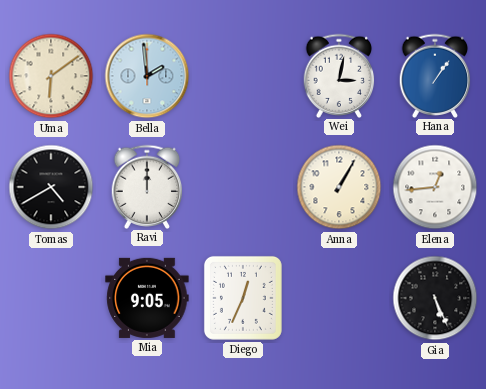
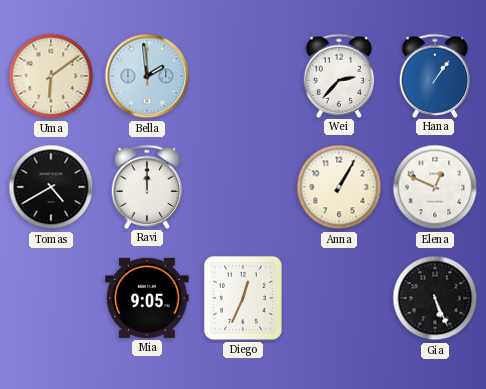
Wei: 3:02 -> 2:37 (339, 75)
Elena: 12:44 -> 12:49 (435, 187)
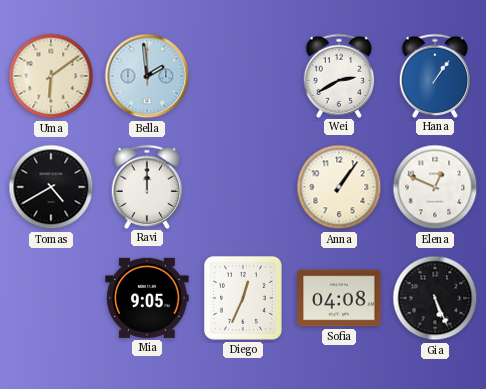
Wei: 2:37 -> 2:40 (339, 75)
Anna: 1:05 -> 1:06 (339, 187)
Sofia: none -> 04:08 (339, 298)
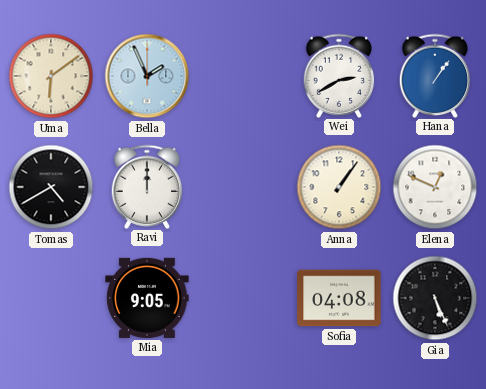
Bella: 1:59 -> 1:56 (147, 76)
Diego: 12:34 -> none (243, 298)
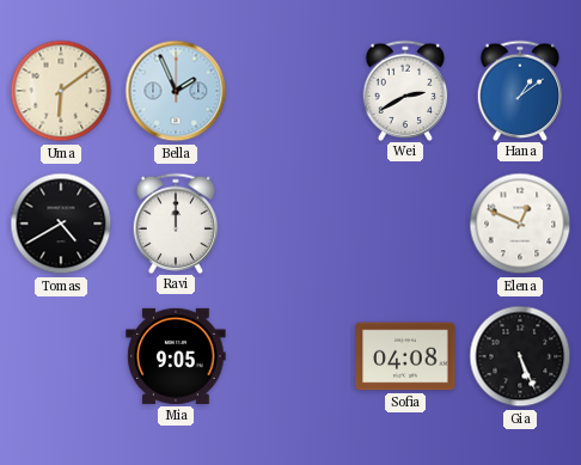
Hana: 1:06 -> 1:09 (520, 90)
Anna: 1:06 -> none (339, 187)
